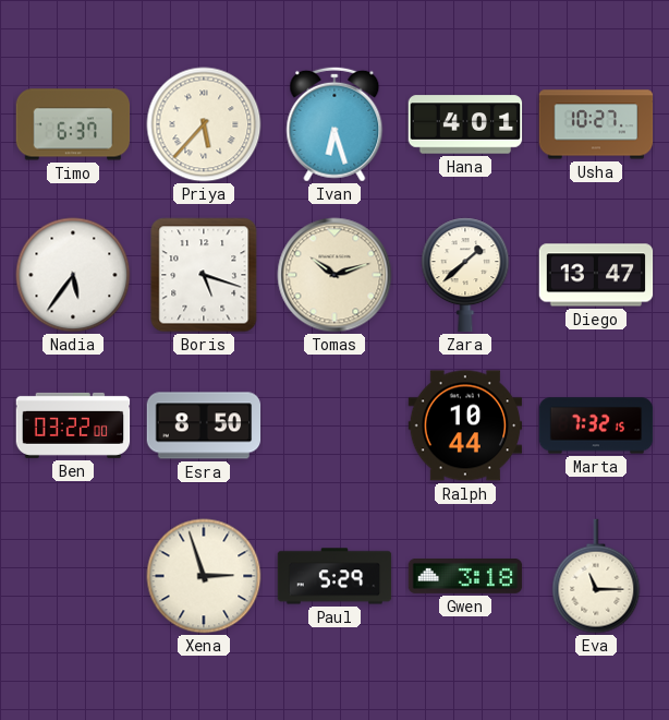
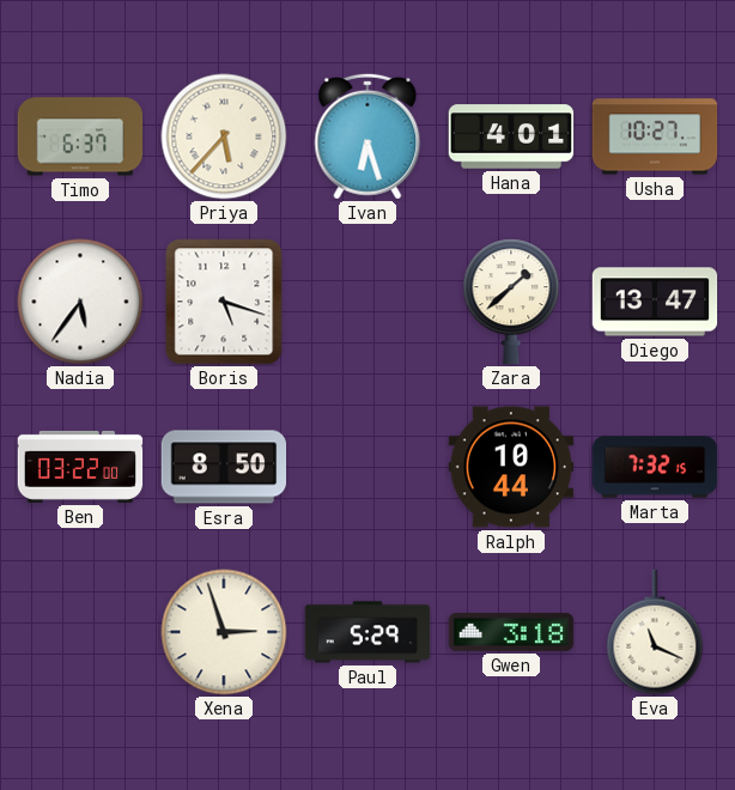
Tomas: 10:12 -> none (334, 275)
Eva: 11:15 -> 11:19 (655, 632)
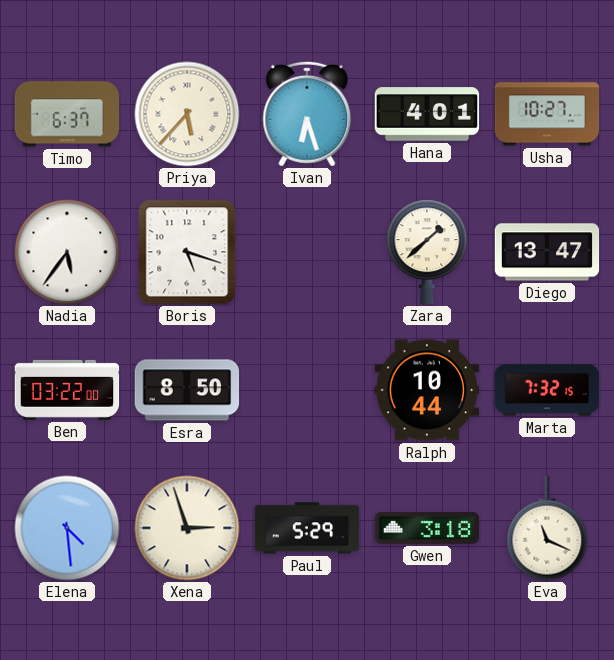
Elena: none -> 4:29 (67, 528)
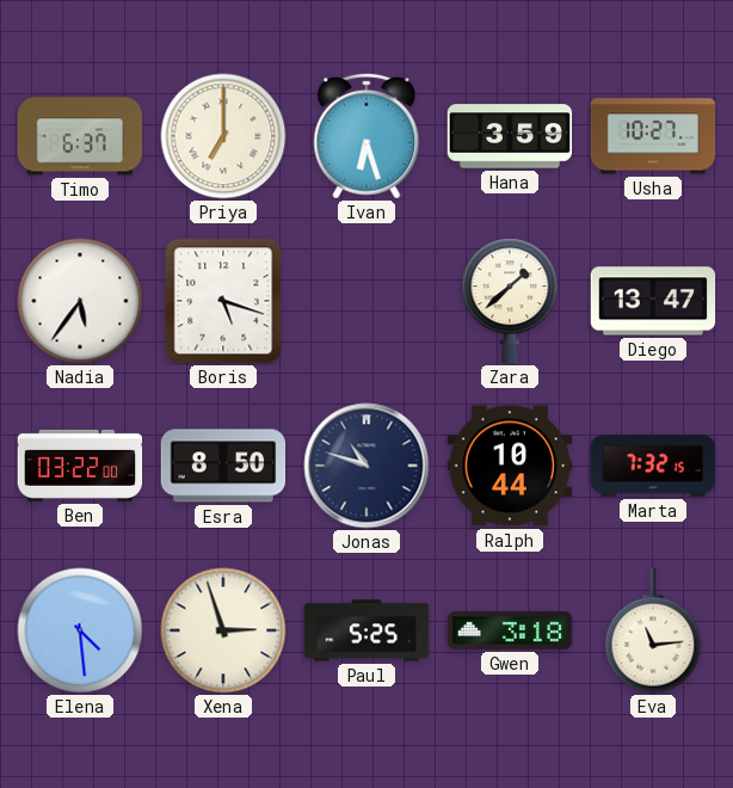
Priya: 5:37 -> 7:00 (223, 136)
Hana: 4:01 -> 3:59 (510, 136)
Jonas: none -> 10:48 (366, 466)
Paul: 5:29 -> 5:25 (366, 630)
Eva: 11:19 -> 11:14 (653, 630)
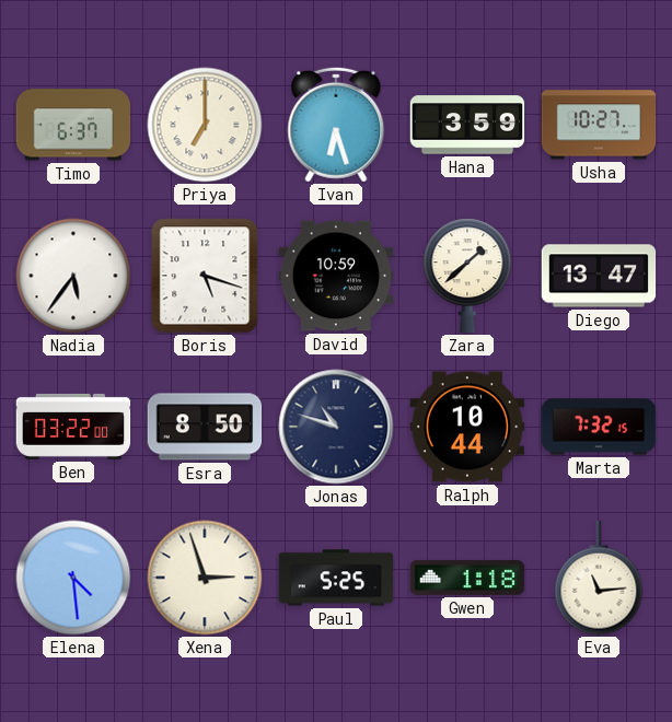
David: none -> 10:59 (336, 276)
Gwen: 3:18 -> 1:18 (467, 578)
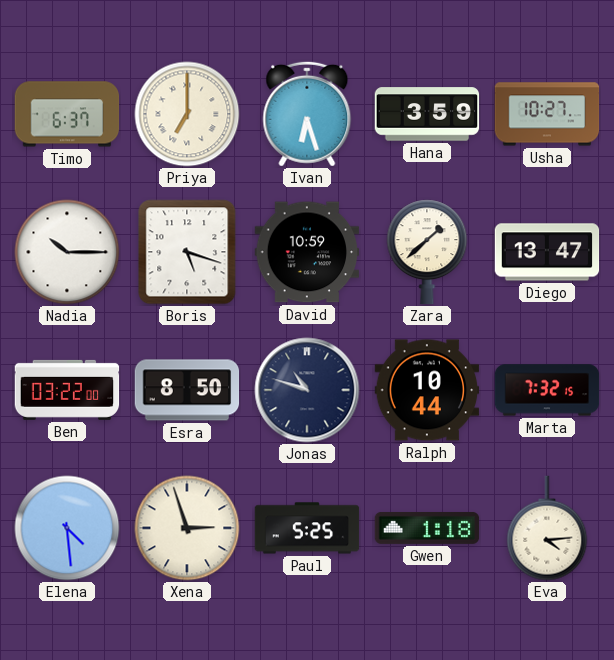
Nadia: 5:36 -> 10:15 (67, 252)
Eva: 11:14 -> 4:14 (547, 528)
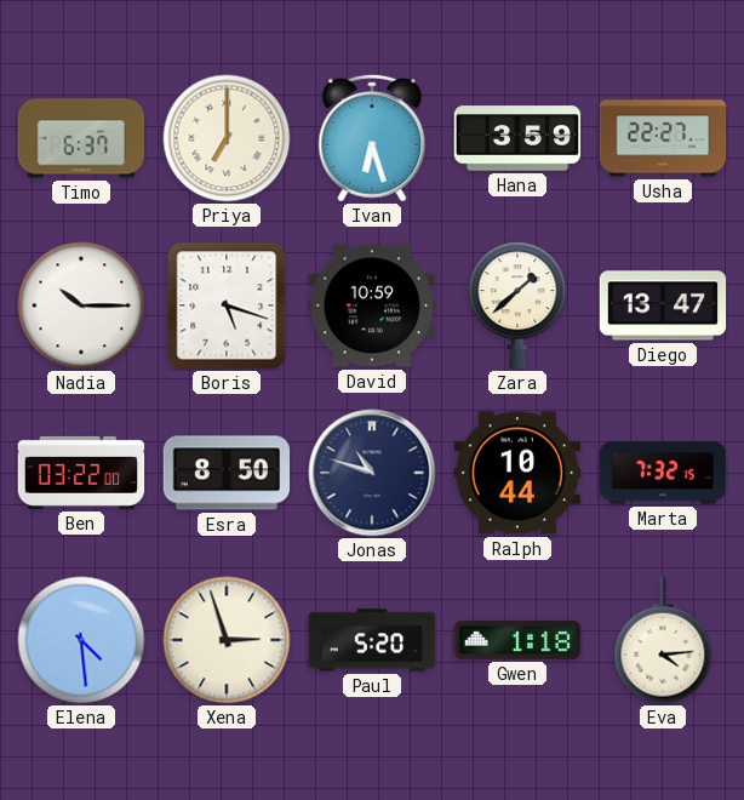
Usha: 10:27 -> 22:27 (663, 138)
Paul: 5:25 -> 5:20 (372, 640)
